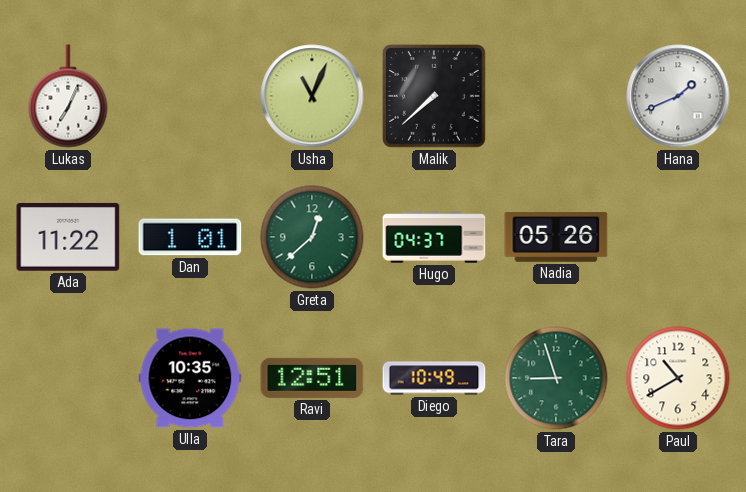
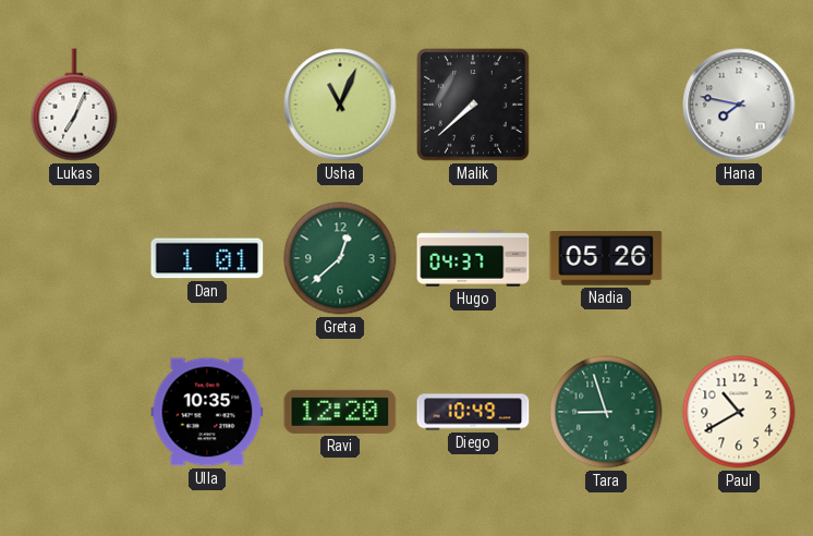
Hana: 1:41 -> 7:47 (739, 105)
Ada: 11:22 -> none (68, 237)
Ravi: 12:51 -> 12:20 (340, 412)
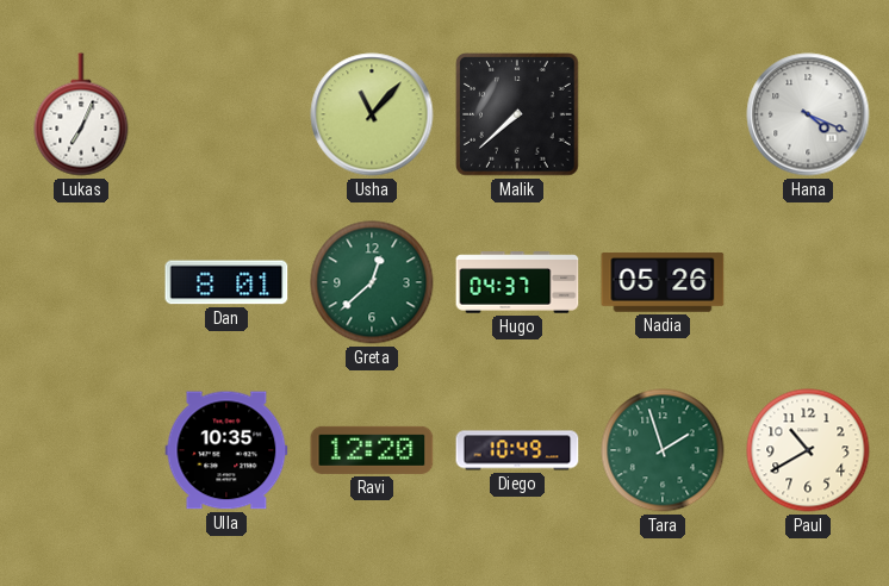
Usha: 11:04 -> 11:07 (372, 114)
Hana: 7:47 -> 4:19 (808, 114)
Dan: 1:01 -> 8:01 (226, 282)
Tara: 8:57 -> 1:57 (663, 450)
